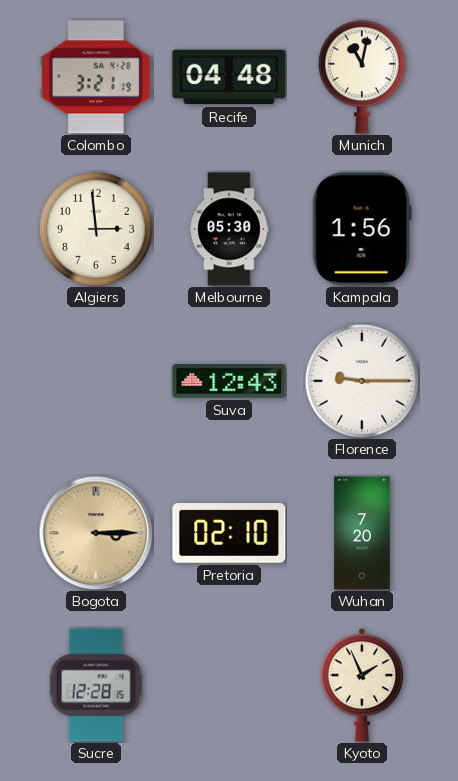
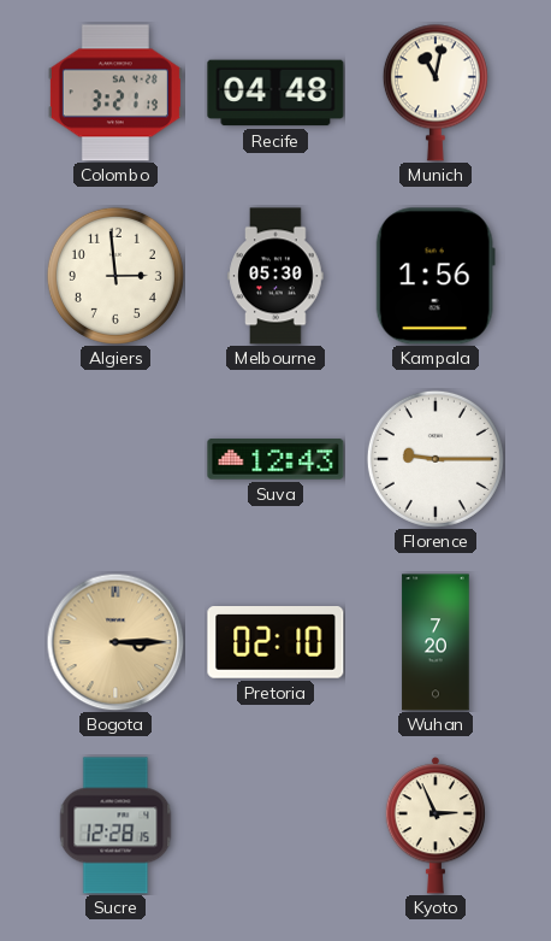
Kyoto: 1:56 -> 2:56 (434, 825)
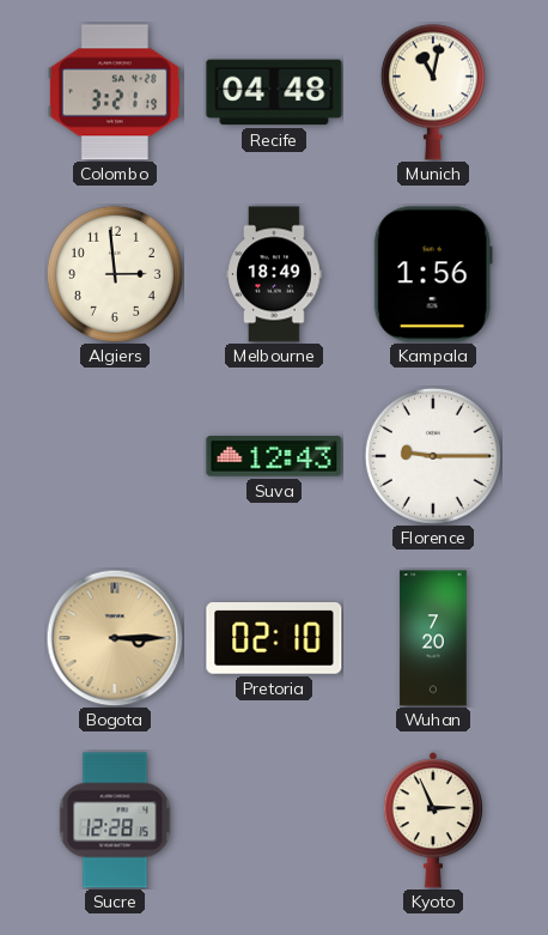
Melbourne: 05:30 -> 18:49 (274, 274)
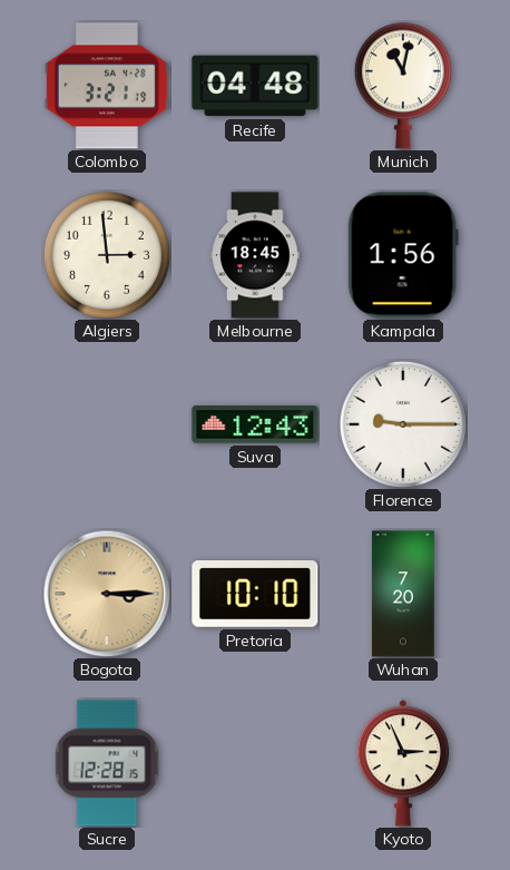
Melbourne: 18:49 -> 18:45 (255, 255)
Pretoria: 02:10 -> 10:10 (255, 595)
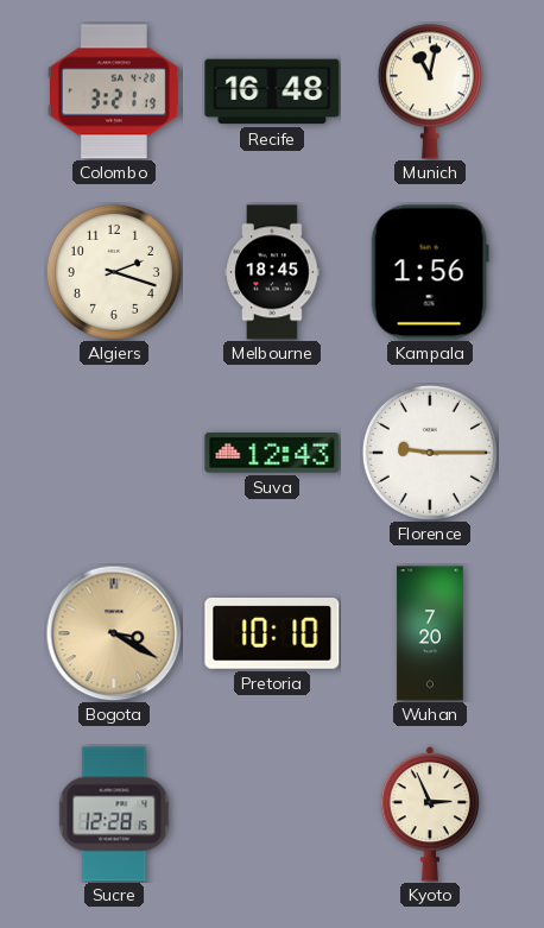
Recife: 04:48 -> 16:48 (272, 91)
Algiers: 2:59 -> 2:18 (114, 272)
Bogota: 3:15 -> 3:20 (114, 633)
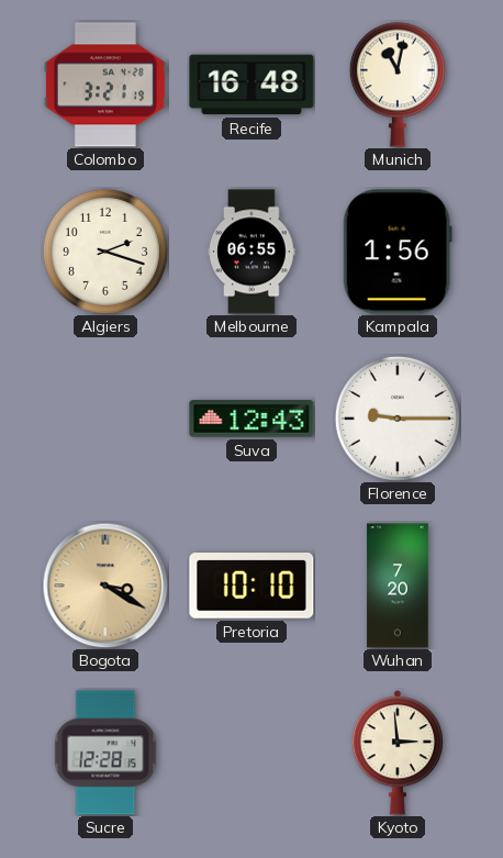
Melbourne: 18:45 -> 06:55 (251, 252)
Kyoto: 2:56 -> 2:59 (396, 753)
